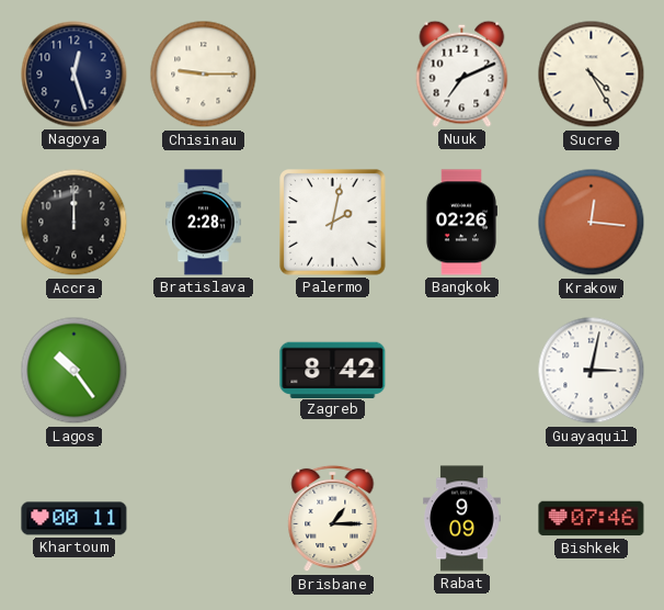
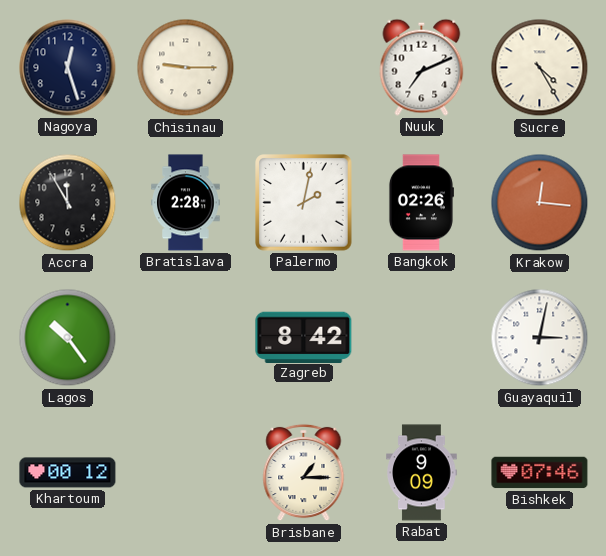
Accra: 12:00 -> 11:55 (68, 203)
Khartoum: 00:11 -> 00:12 (68, 473)
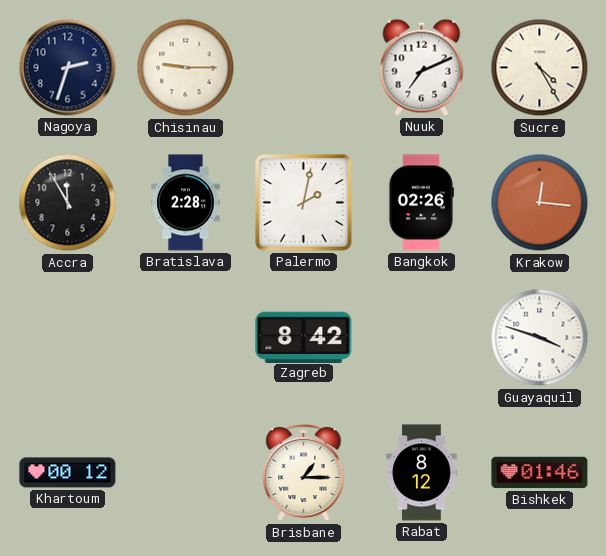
Nagoya: 12:27 -> 2:33 (68, 68)
Lagos: 10:24 -> none (68, 338)
Guayaquil: 3:02 -> 3:48 (540, 338)
Rabat: 9:09 -> 8:12 (422, 473)
Bishkek: 07:46 -> 01:46 (540, 473)
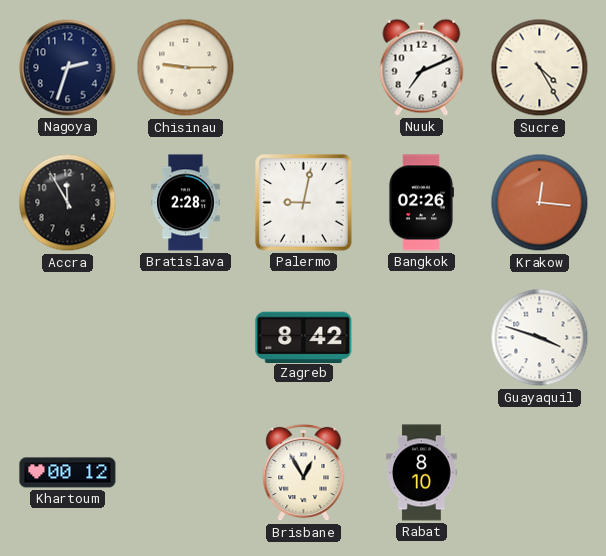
Palermo: 2:02 -> 9:02 (304, 203)
Brisbane: 1:15 -> 12:55 (304, 473)
Rabat: 8:12 -> 8:10 (422, 473)
Bishkek: 01:46 -> none (540, 473)
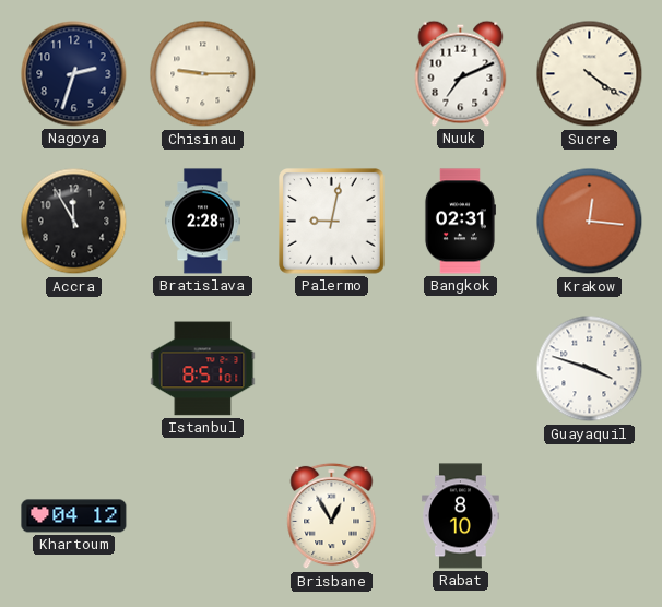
Sucre: 4:25 -> 4:21 (590, 74)
Bangkok: 02:26 -> 02:31 (460, 222)
Istanbul: none -> 8:51 (203, 369)
Zagreb: 8:42 -> none (304, 337)
Khartoum: 00:12 -> 04:12 (74, 516)
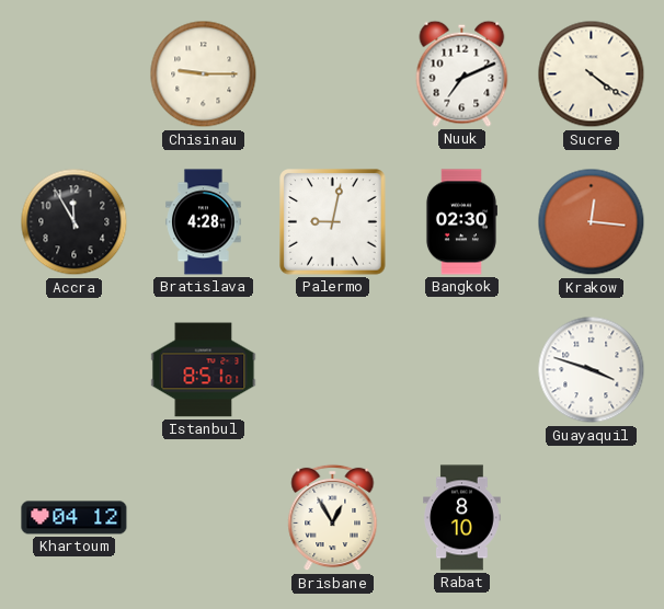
Nagoya: 2:33 -> none (74, 74)
Bratislava: 2:28 -> 4:28 (204, 222)
Bangkok: 02:31 -> 02:30 (461, 222)
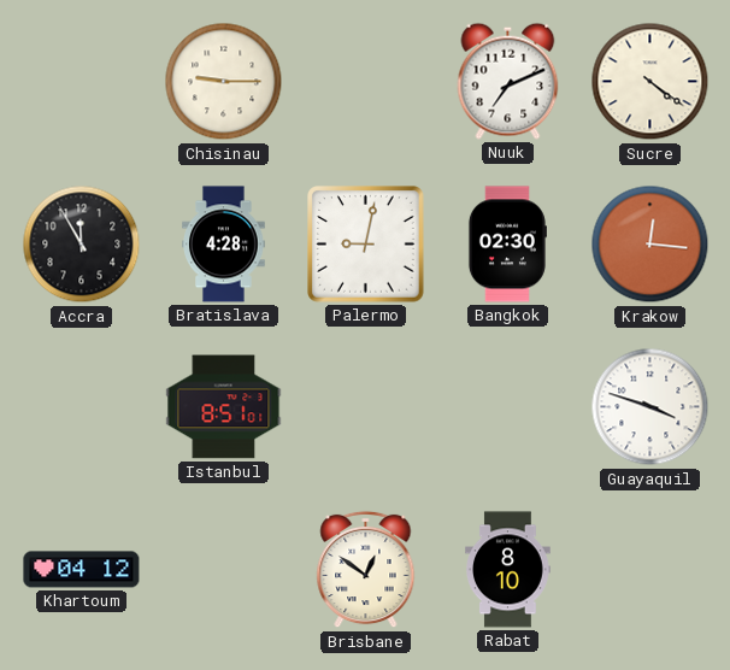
Brisbane: 12:55 -> 12:51 (366, 570)
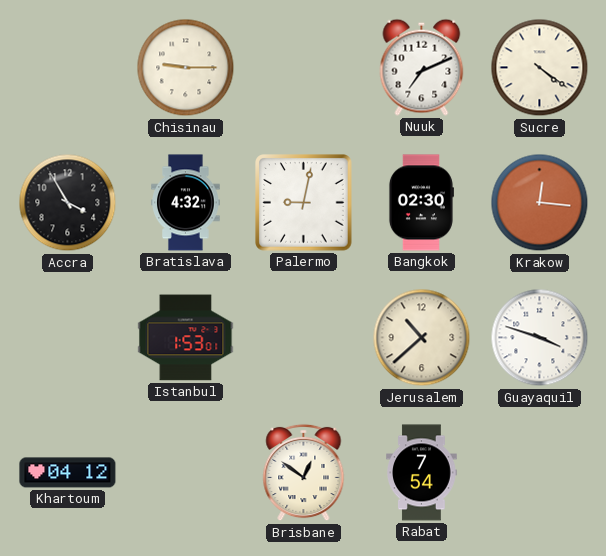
Accra: 11:55 -> 3:55 (68, 203)
Bratislava: 4:28 -> 4:32 (186, 203)
Istanbul: 8:51 -> 1:53 (186, 338)
Jerusalem: none -> 10:38 (422, 338)
Rabat: 8:10 -> 7:54 (422, 473)
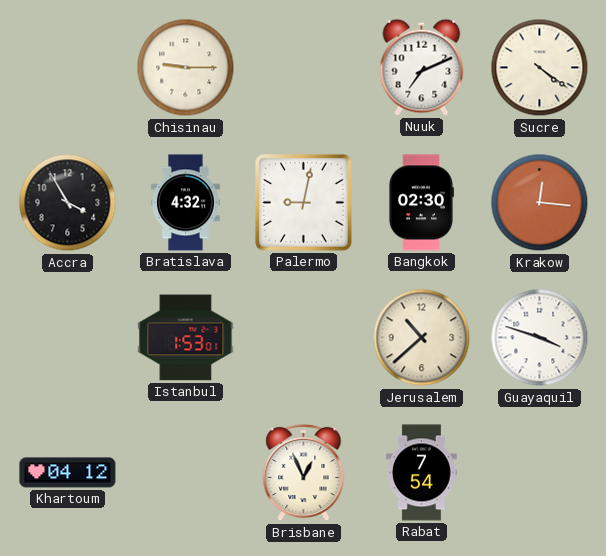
Brisbane: 12:51 -> 12:56 (304, 473)
